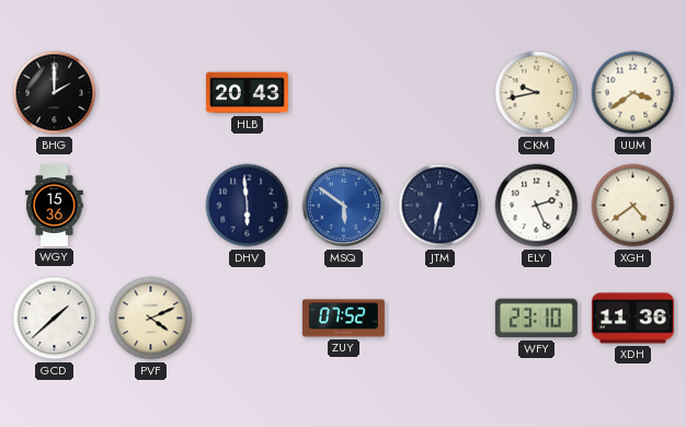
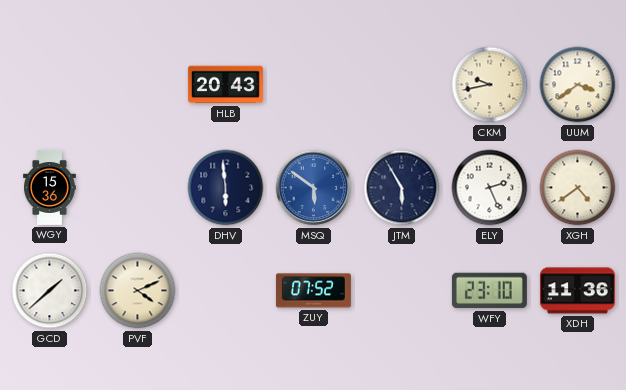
BHG: 2:00 -> none (55, 93)
JTM: 6:32 -> 5:55 (402, 188)
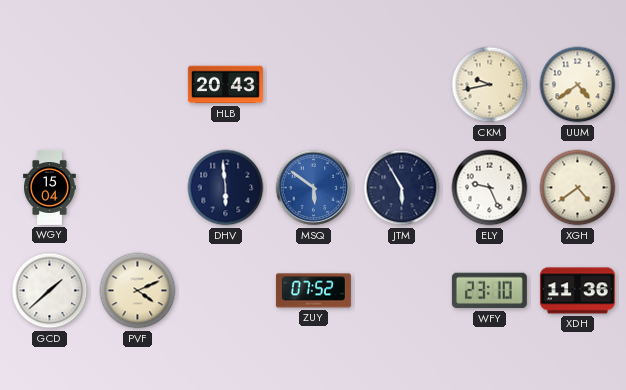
UUM: 3:39 -> 4:39 (578, 85)
WGY: 15:36 -> 15:04 (50, 187)
ELY: 2:26 -> 9:26 (490, 188)
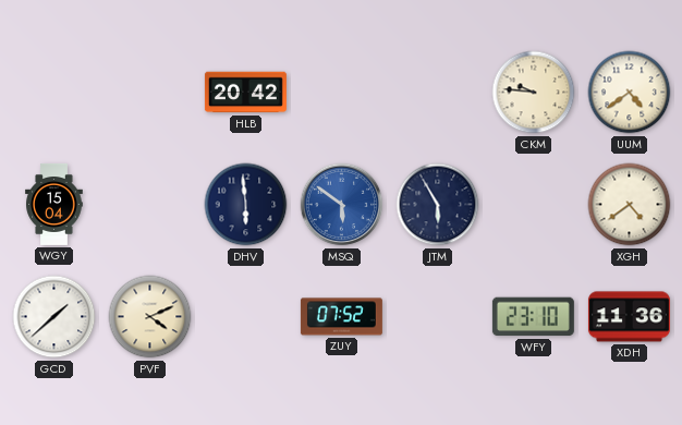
HLB: 20:43 -> 20:42 (245, 93)
CKM: 9:43 -> 9:46 (534, 93)
ELY: 9:26 -> none (490, 188)
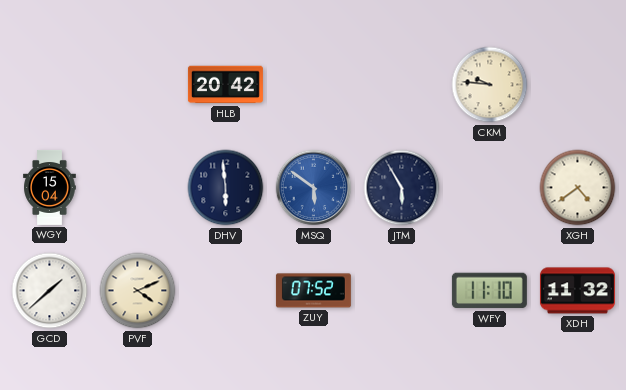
UUM: 4:39 -> none (630, 93)
WFY: 23:10 -> 11:10 (489, 291)
XDH: 11:36 -> 11:32 (577, 291)
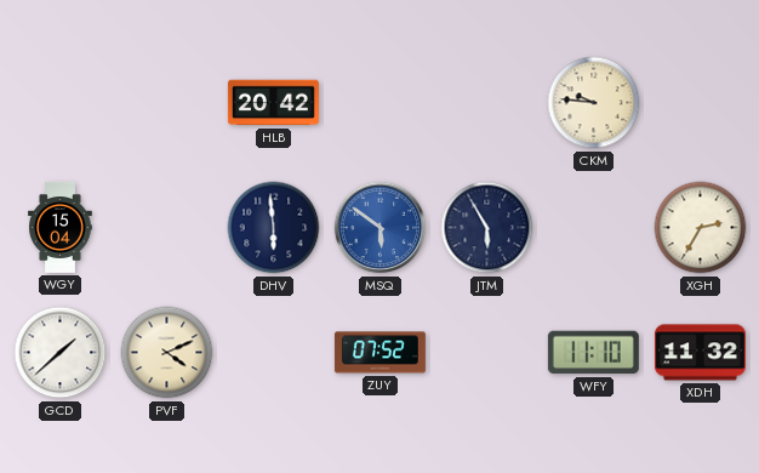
XGH: 4:39 -> 2:35 (701, 228)
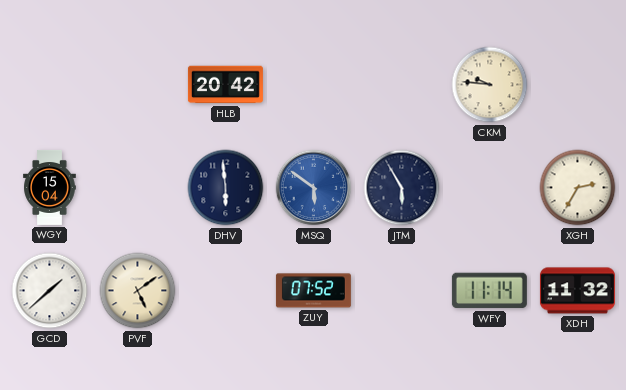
PVF: 4:11 -> 5:09 (138, 291)
WFY: 11:10 -> 11:14 (489, 291)
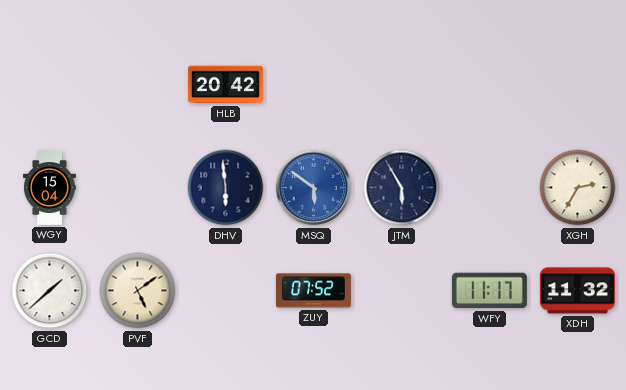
CKM: 9:46 -> none (490, 85)
WFY: 11:14 -> 11:17 (489, 291)
